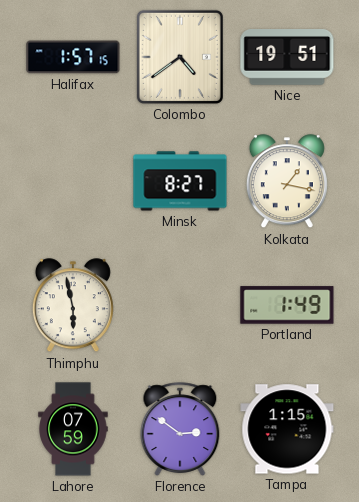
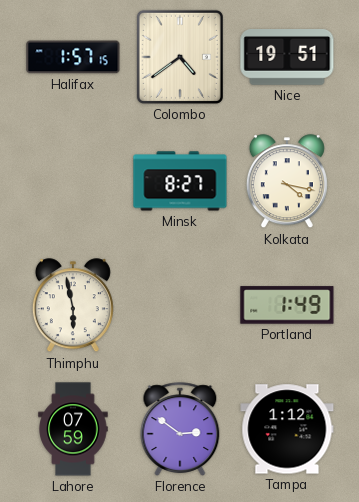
Kolkata: 1:17 -> 4:17 (287, 182)
Tampa: 1:15 -> 1:12 (287, 429)
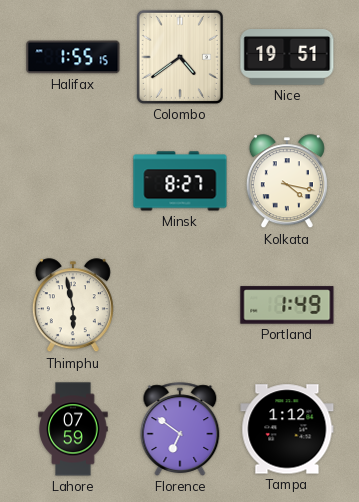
Halifax: 1:57 -> 1:55 (73, 57)
Florence: 2:51 -> 6:51 (180, 429)
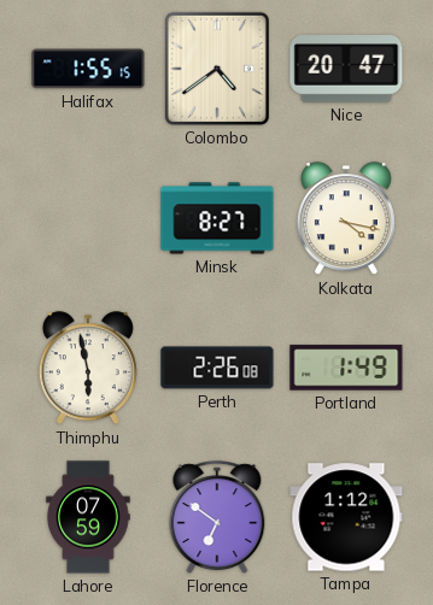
Nice: 19:51 -> 20:47 (346, 70)
Perth: none -> 2:26 (217, 368)
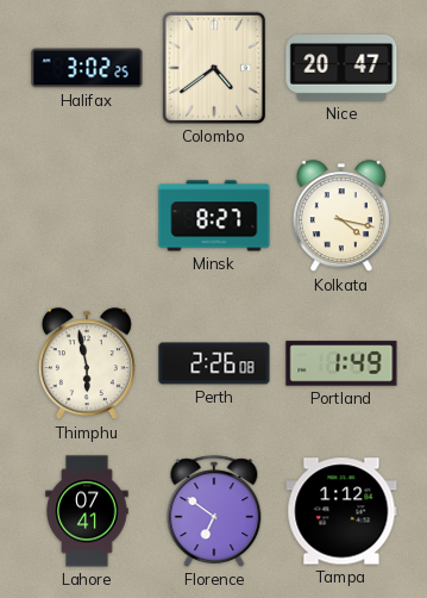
Halifax: 1:55 -> 3:02 (87, 68)
Lahore: 07:59 -> 07:41 (87, 511)
